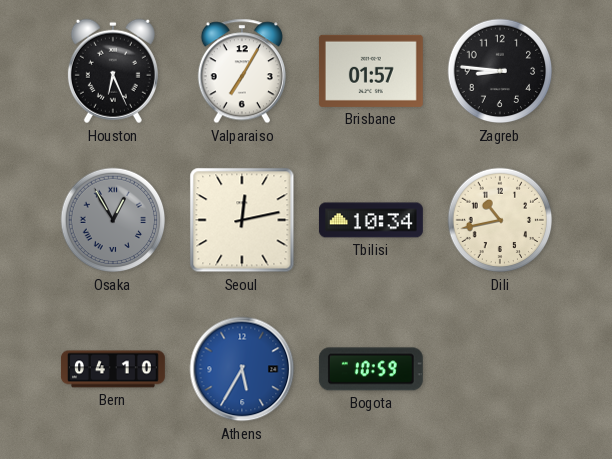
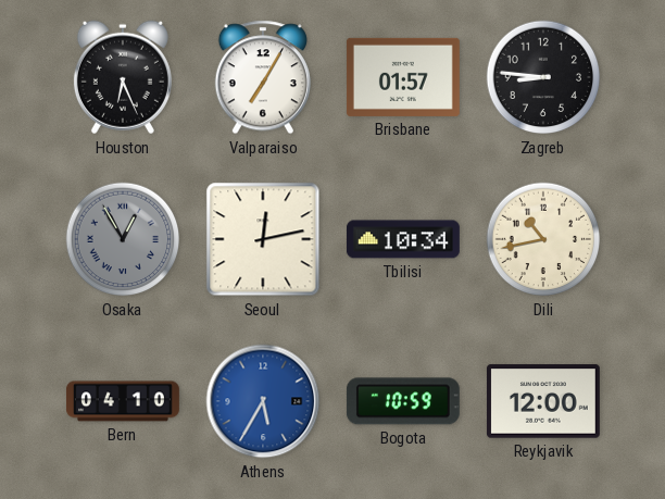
Reykjavik: none -> 12:00 (543, 401)
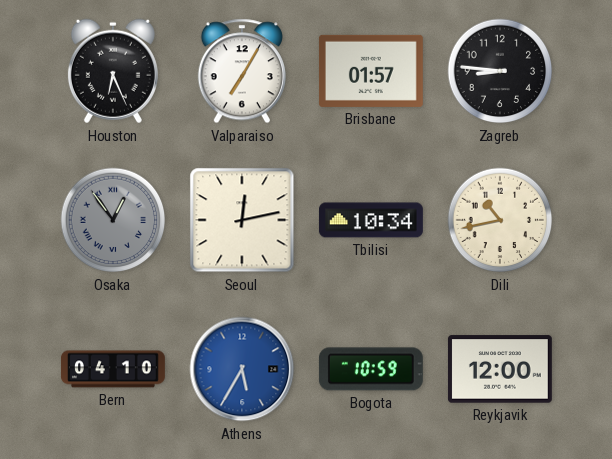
Osaka: 12:55 -> 12:54 (113, 220)
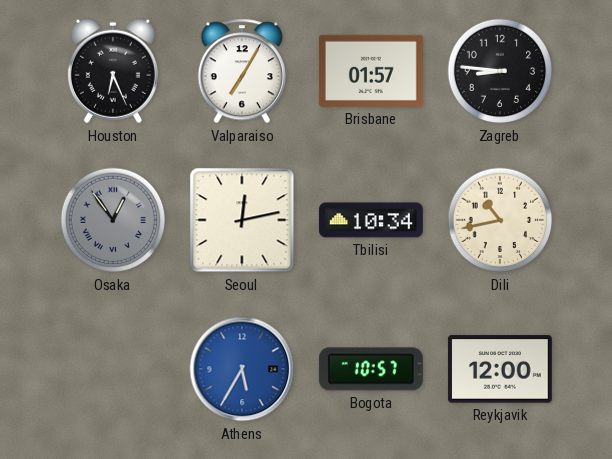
Bern: 04:10 -> none (113, 369)
Bogota: 10:59 -> 10:57 (371, 369)
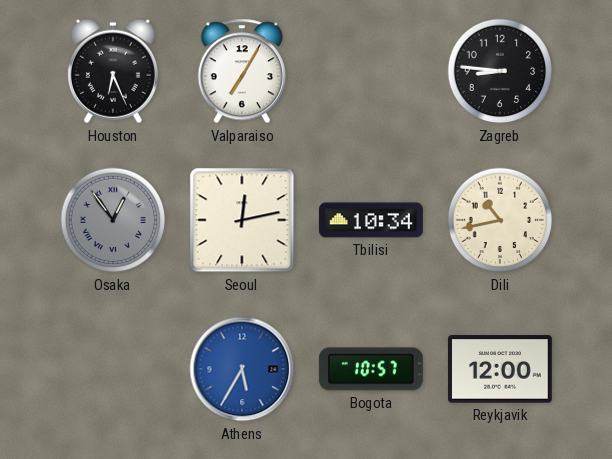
Brisbane: 01:57 -> none (371, 71)
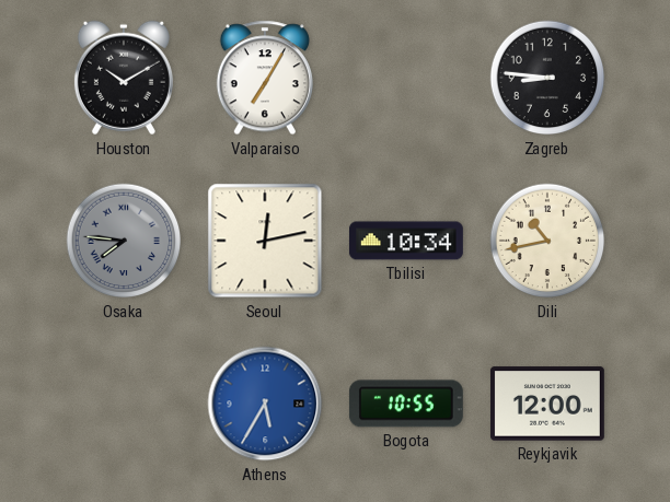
Houston: 6:26 -> 10:10 (124, 78)
Osaka: 12:54 -> 7:46 (124, 241)
Bogota: 10:57 -> 10:55 (406, 404)
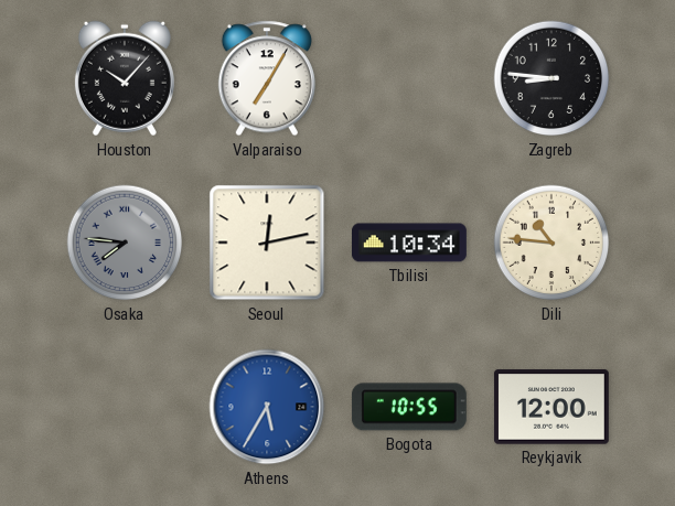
Houston: 10:10 -> 10:07 (125, 78)
Dili: 10:43 -> 10:46 (551, 243)
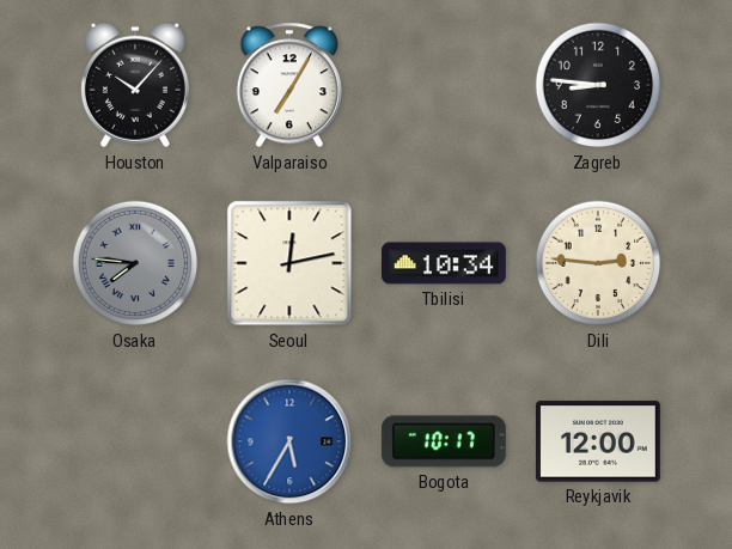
Dili: 10:46 -> 2:46 (598, 263)
Bogota: 10:55 -> 10:17 (444, 441)
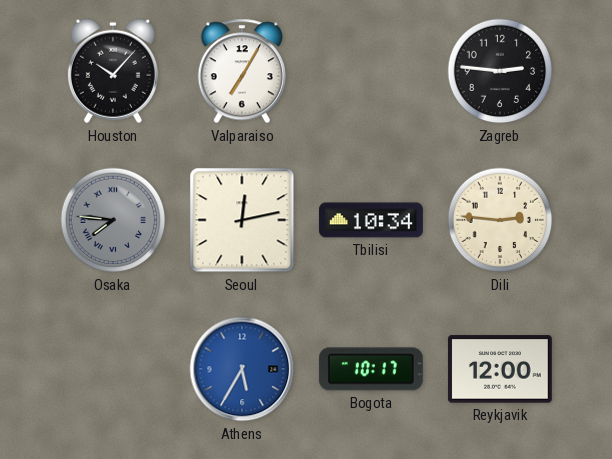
Zagreb: 8:46 -> 2:46 (500, 71)
